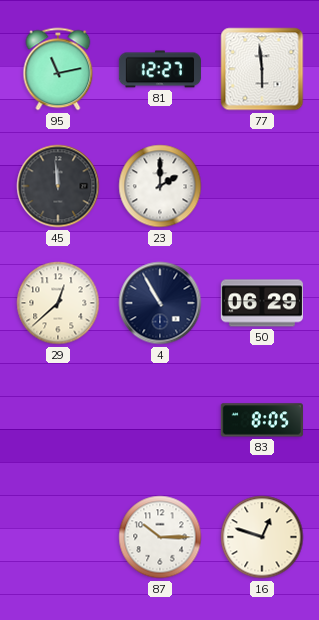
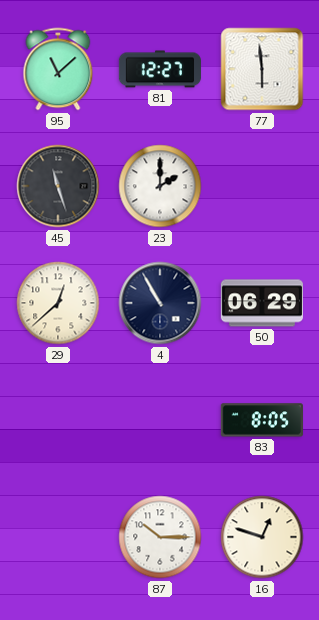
95: 11:13 -> 11:08 (58, 69)
45: 11:59 -> 11:27 (58, 186)
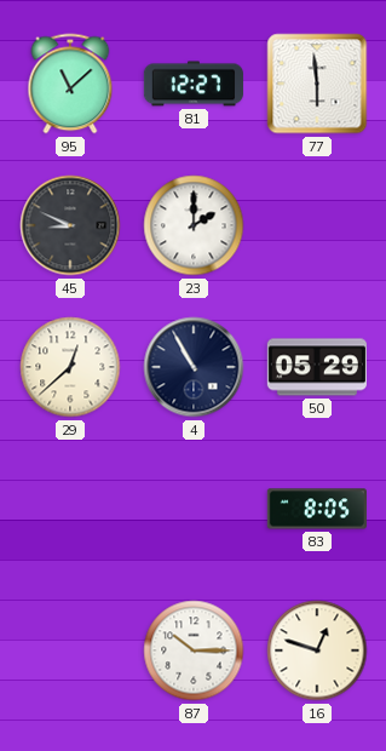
45: 11:27 -> 8:49 (70, 225)
50: 06:29 -> 05:29 (316, 367)
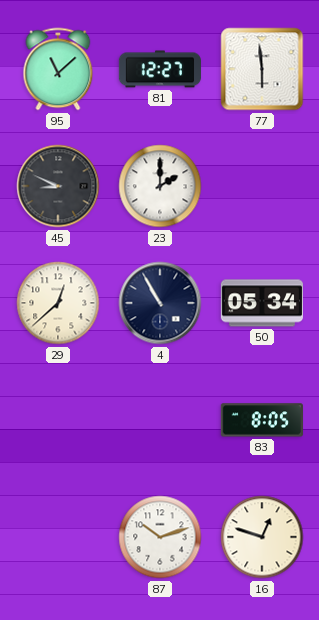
50: 05:29 -> 05:34 (261, 303)
87: 10:15 -> 10:12 (160, 537)
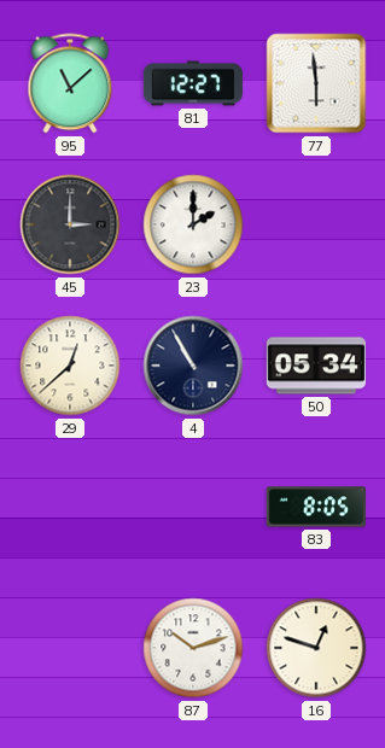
45: 8:49 -> 3:00 (70, 224)
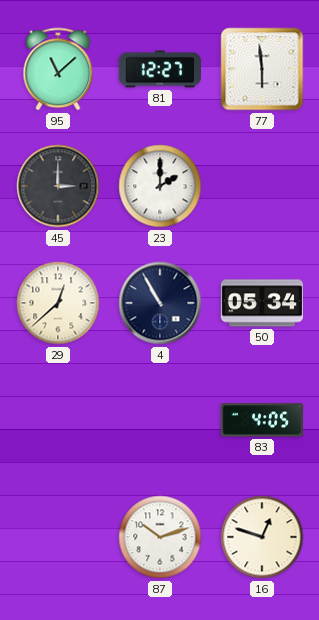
83: 8:05 -> 4:05 (262, 420)
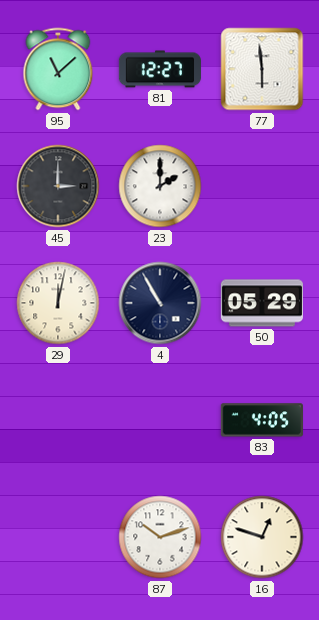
29: 12:38 -> 12:02 (58, 303)
50: 05:34 -> 05:29 (261, 303)
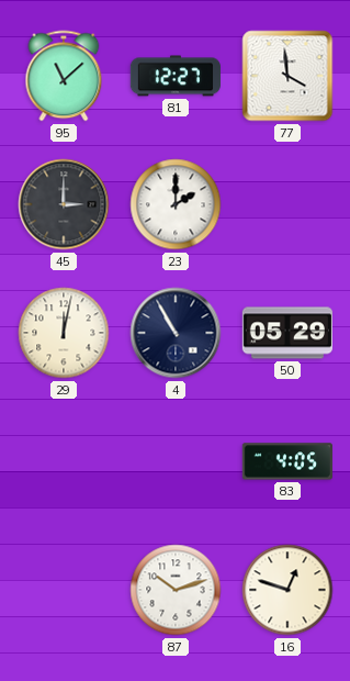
77: 5:59 -> 3:59 (287, 76)
